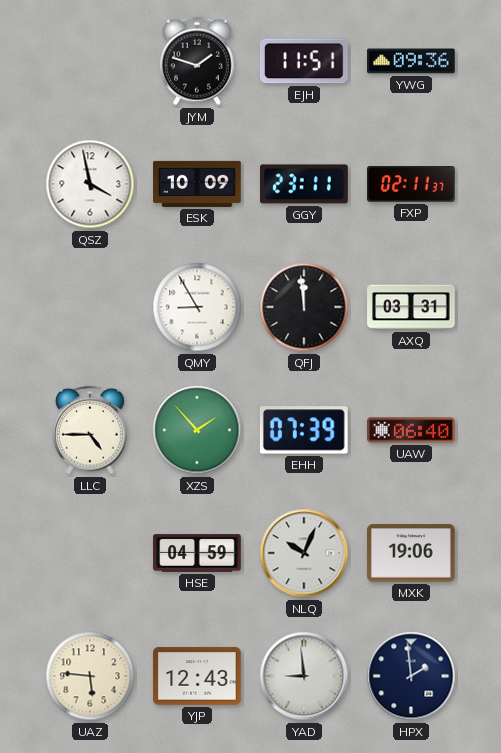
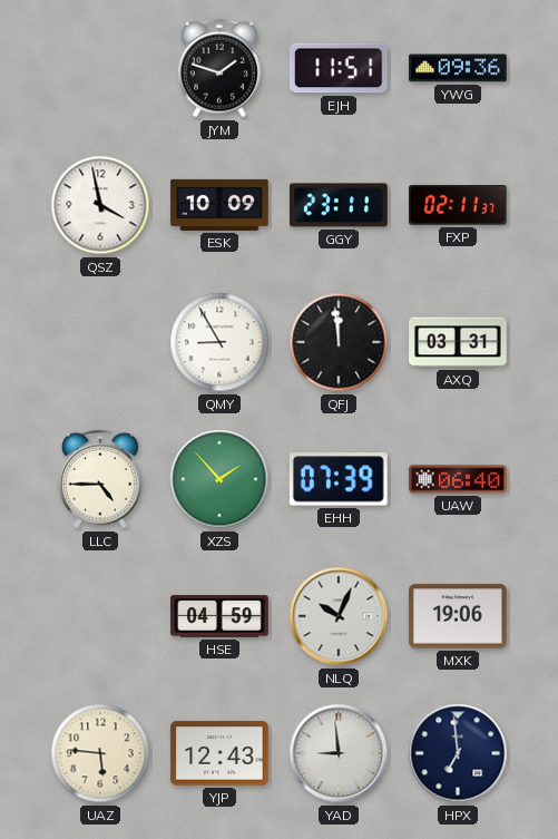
HPX: 1:59 -> 6:59 (458, 753)
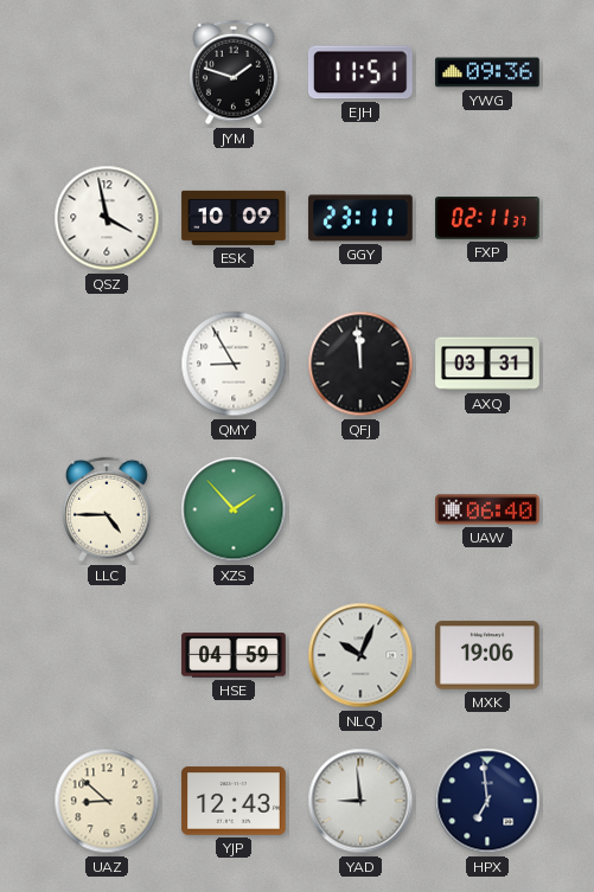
EHH: 07:39 -> none (339, 479)
UAZ: 5:46 -> 8:52 (107, 801)
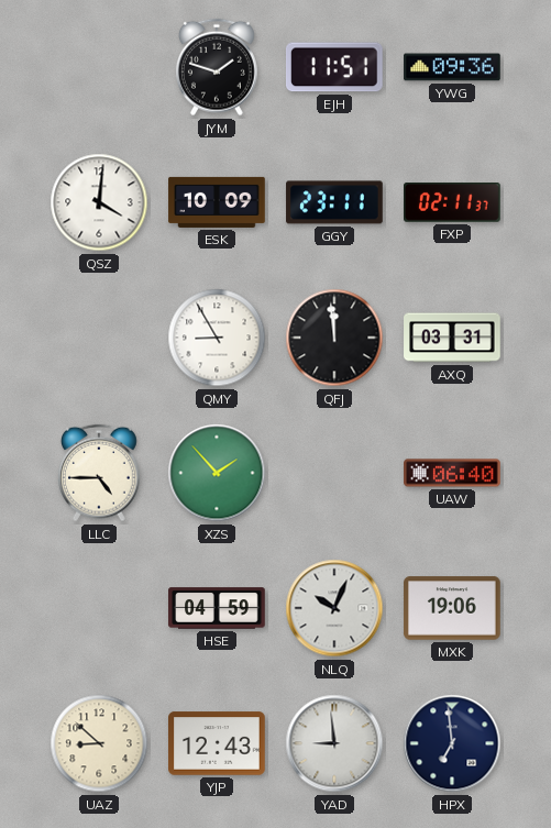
QSZ: 3:58 -> 4:01 (99, 202)
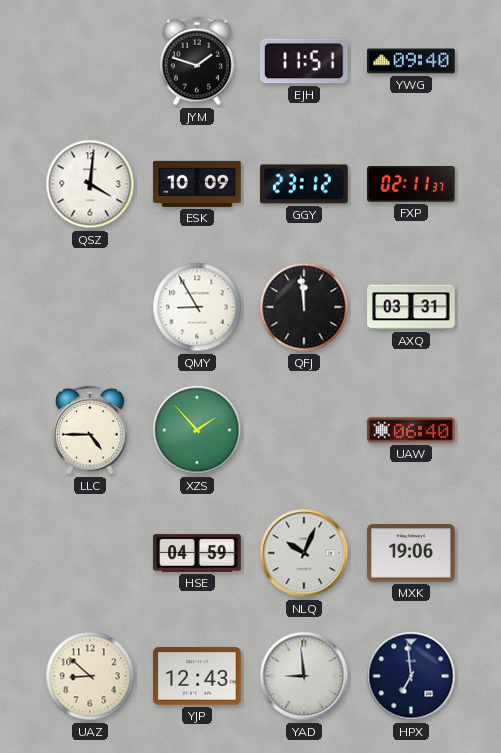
YWG: 09:36 -> 09:40 (411, 61)
GGY: 23:11 -> 23:12 (304, 184)
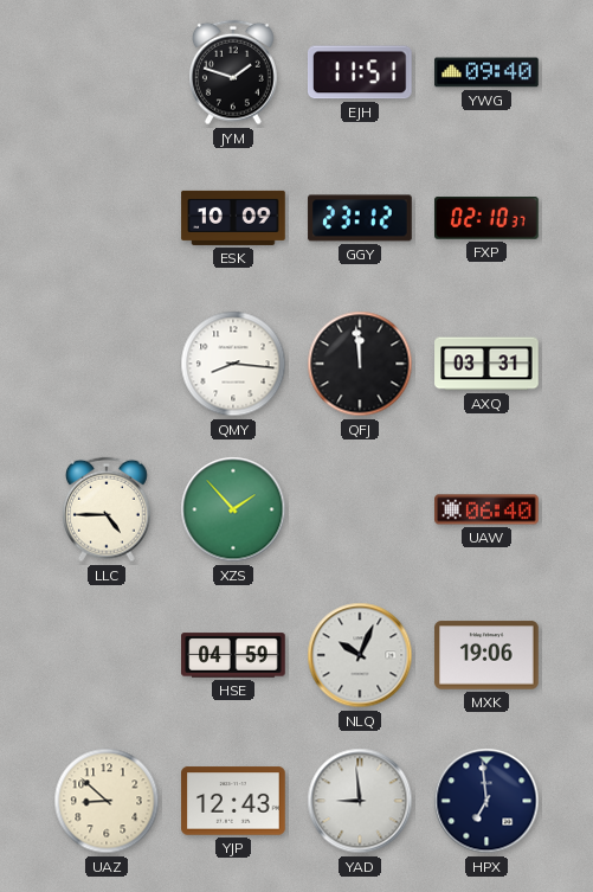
QSZ: 4:01 -> none (90, 184)
FXP: 02:11 -> 02:10 (488, 219)
QMY: 8:55 -> 8:16 (233, 364)
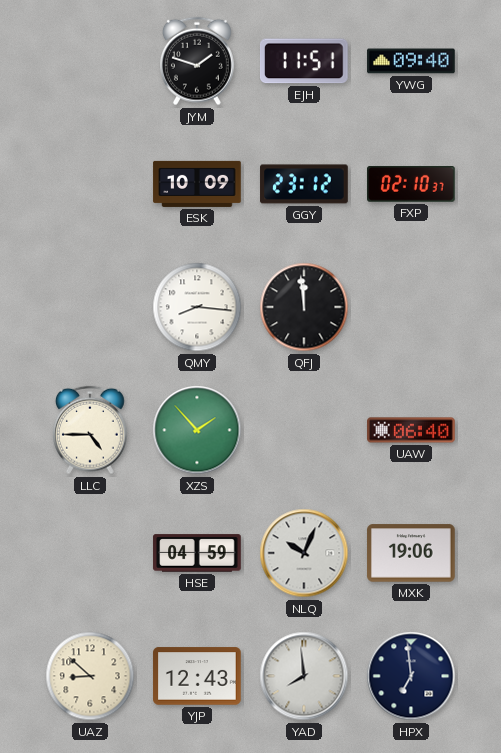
AXQ: 03:31 -> none (486, 364)
YAD: 8:59 -> 7:59 (304, 676)
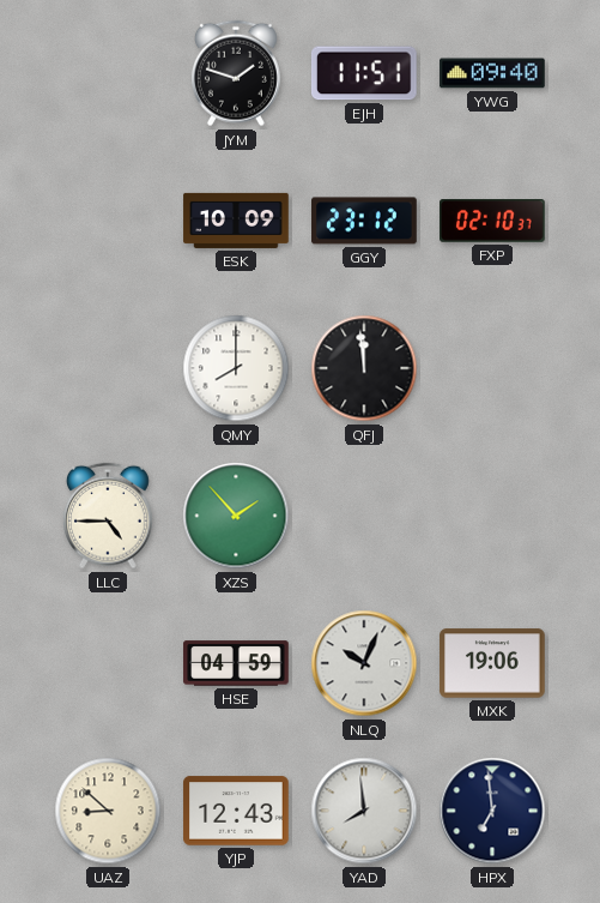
QMY: 8:16 -> 8:00 (236, 368)
UAW: 06:40 -> none (411, 430)
